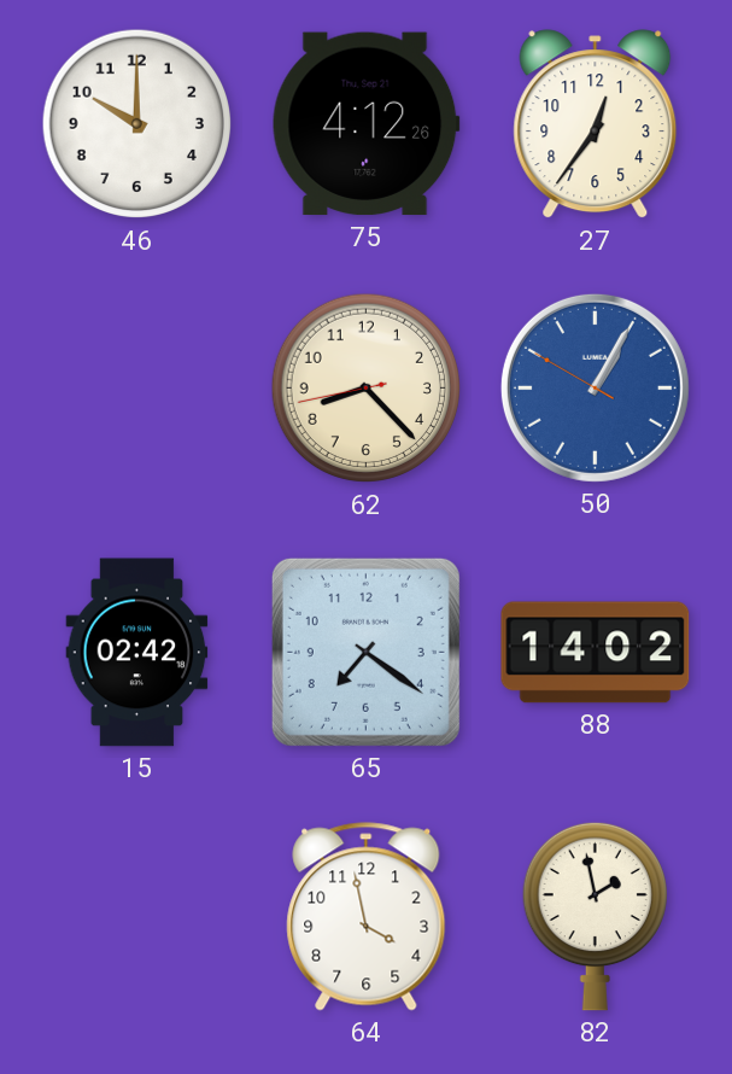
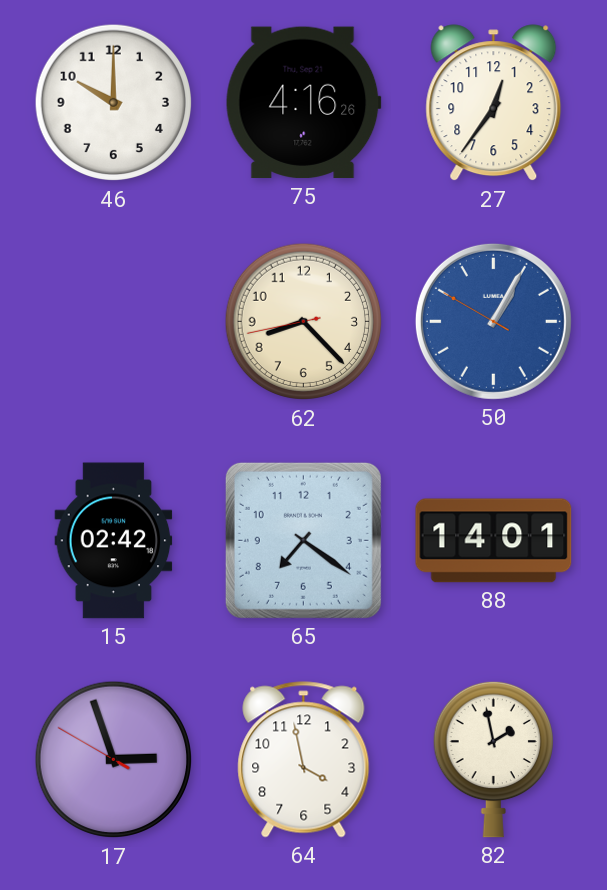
75: 4:12 -> 4:16 (303, 103)
88: 14:02 -> 14:01 (494, 541)
17: none -> 2:56 (114, 760)
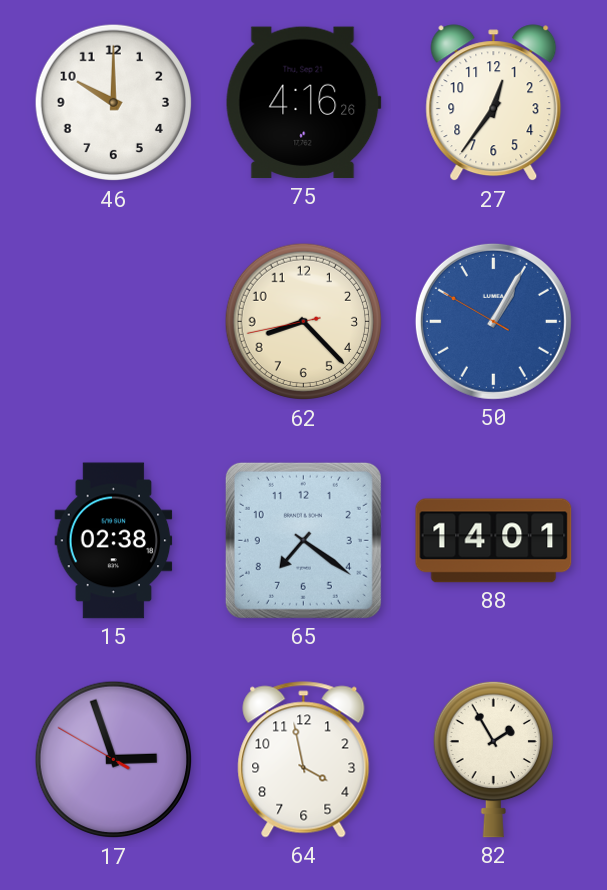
15: 02:42 -> 02:38 (114, 541)
82: 1:58 -> 1:55 (493, 759)
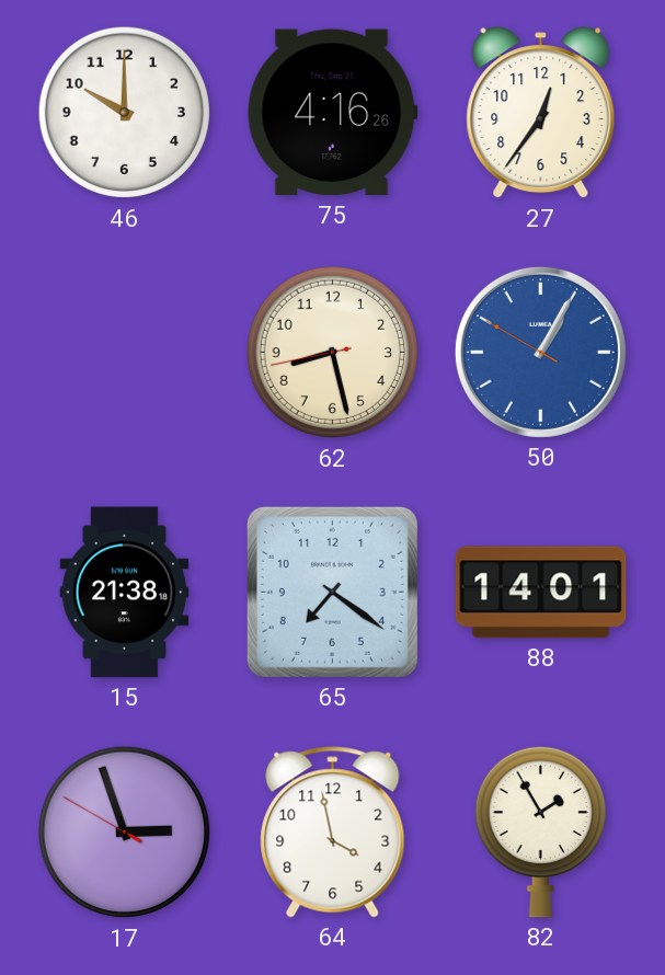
62: 8:22 -> 8:27 (333, 353)
15: 02:38 -> 21:38 (125, 593)
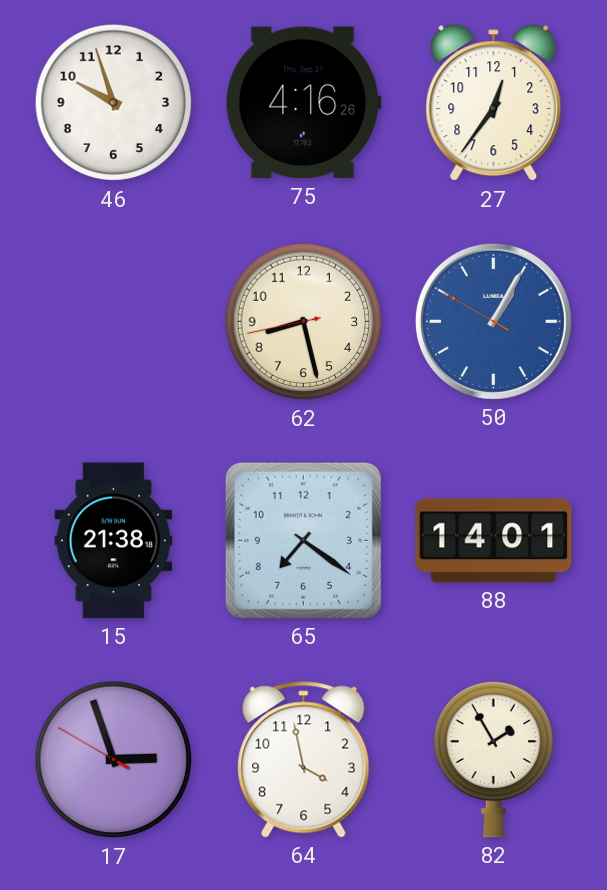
46: 10:00 -> 9:57 (114, 103)
